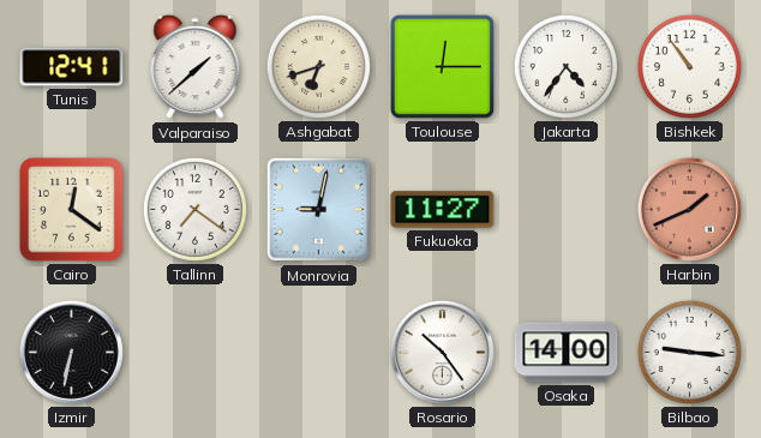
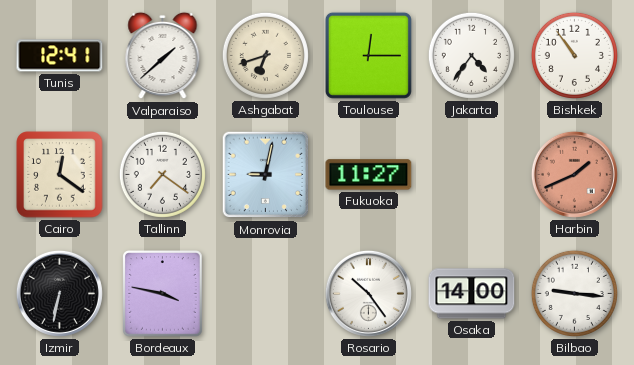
Bordeaux: none -> 3:47 (163, 294)
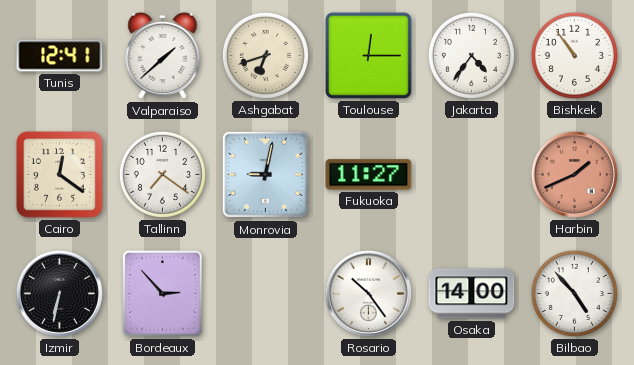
Bordeaux: 3:47 -> 2:53 (163, 294)
Bilbao: 9:16 -> 4:53 (574, 293)
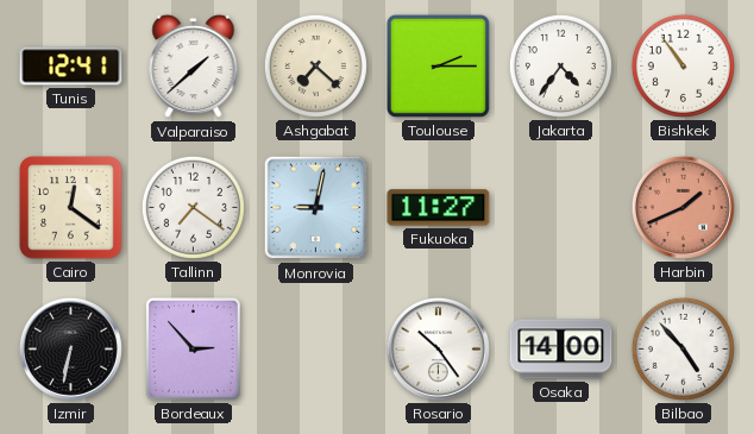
Ashgabat: 6:42 -> 7:22 (315, 65)
Toulouse: 12:15 -> 2:15 (438, 65)
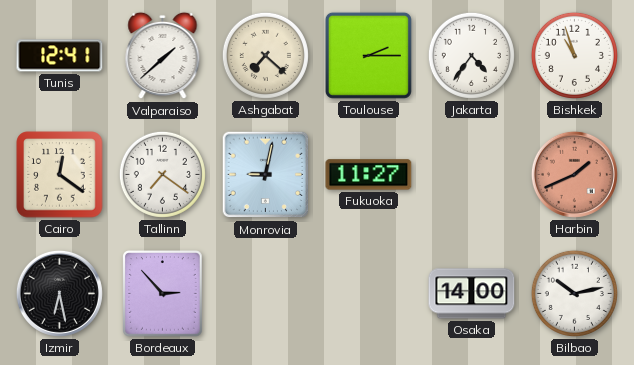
Bishkek: 10:54 -> 10:57 (574, 55)
Izmir: 6:32 -> 6:28 (59, 293)
Rosario: 10:24 -> none (438, 348)
Bilbao: 4:53 -> 10:13 (574, 293)
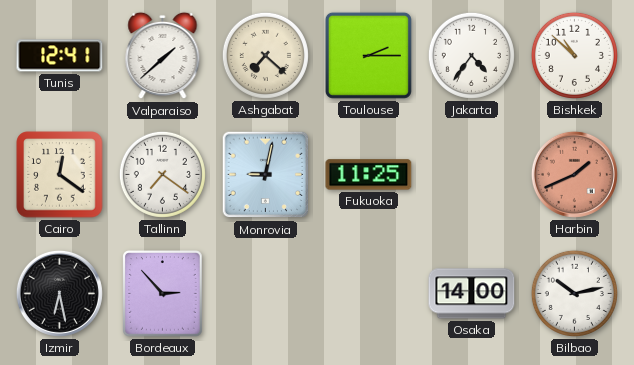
Bishkek: 10:57 -> 10:52 (574, 55)
Fukuoka: 11:27 -> 11:25 (369, 175)
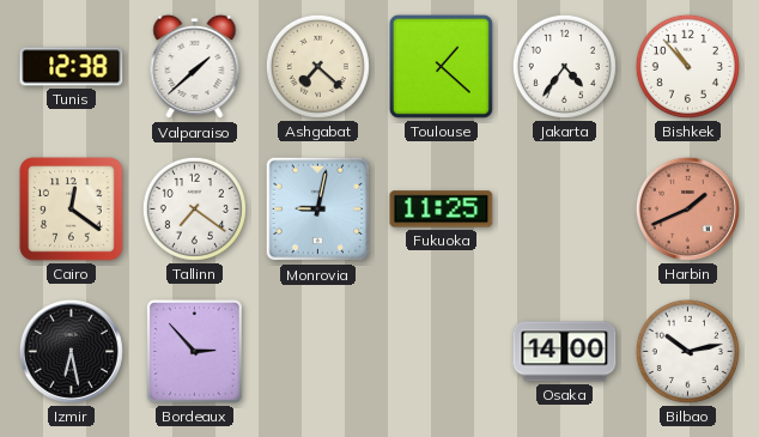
Tunis: 12:41 -> 12:38 (72, 67)
Toulouse: 2:15 -> 1:22 (441, 66)
Bishkek: 10:52 -> 10:53 (687, 66)
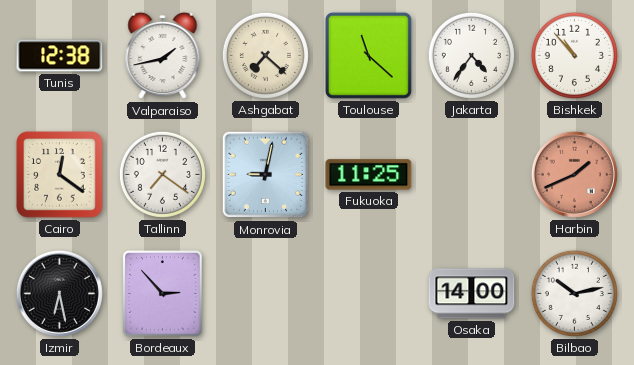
Valparaiso: 1:38 -> 1:43 (163, 56)
Toulouse: 1:22 -> 11:22 (368, 55)
